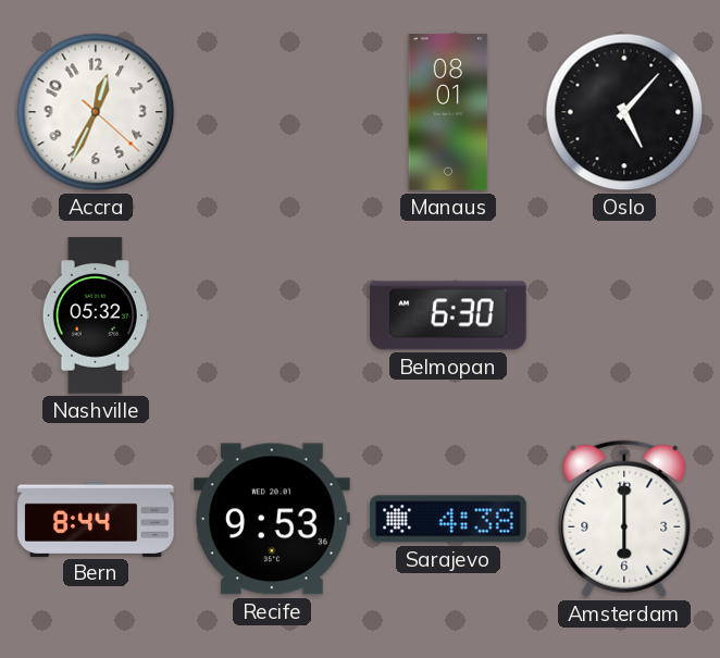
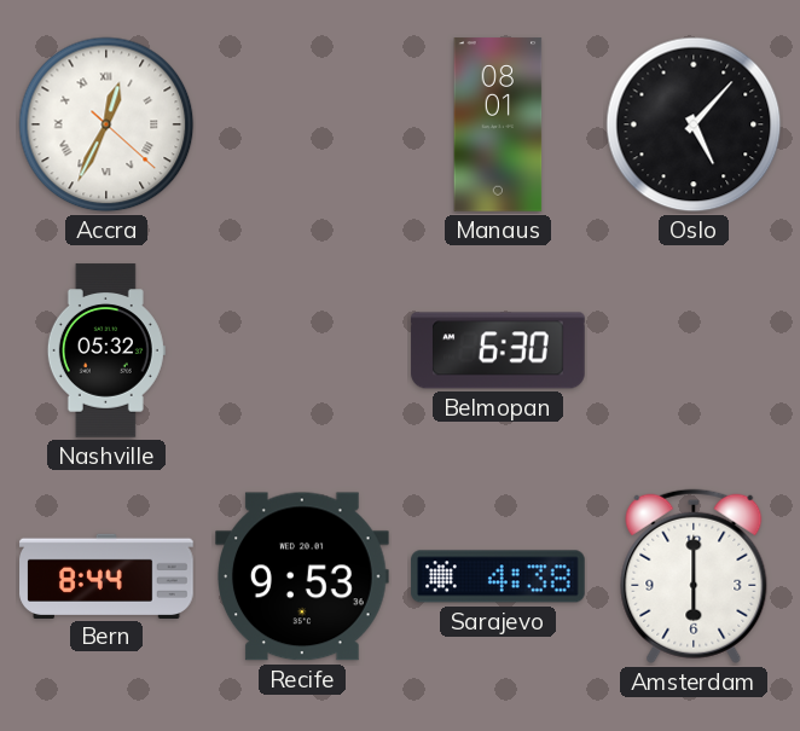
Accra numerals: Arabic -> Roman (106, 124)
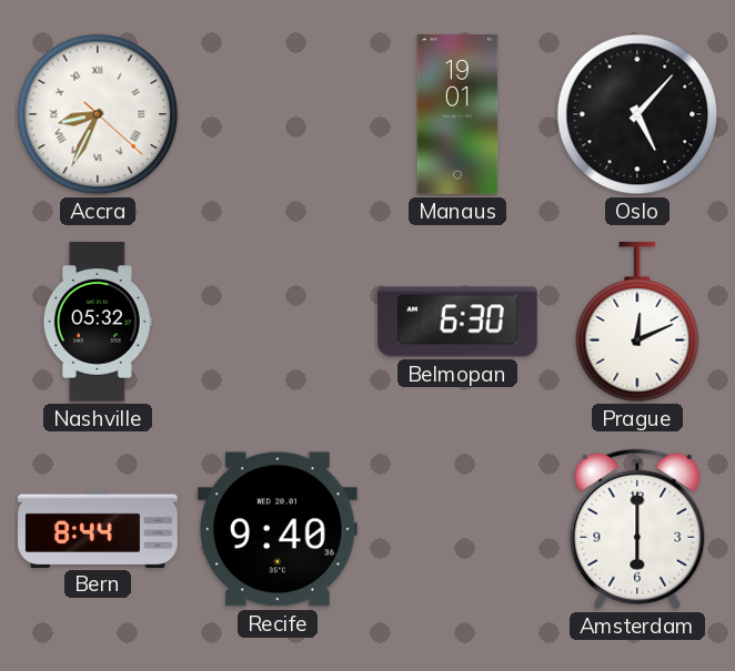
Accra: 12:34 -> 8:34 (98, 114)
Manaus: 08:01 -> 19:01 (457, 114)
Prague: none -> 12:11 (637, 323)
Recife: 9:53 -> 9:40 (279, 529)
Sarajevo: 4:38 -> none (498, 576)
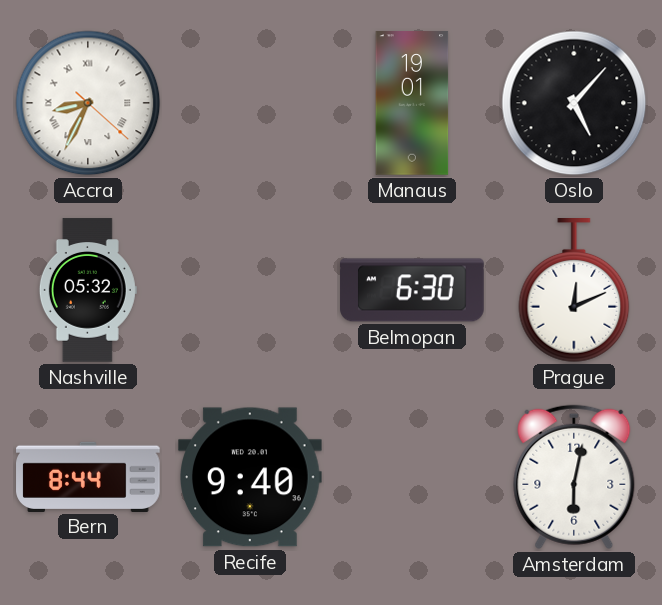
Amsterdam: 6:00 -> 6:02 (574, 477)
